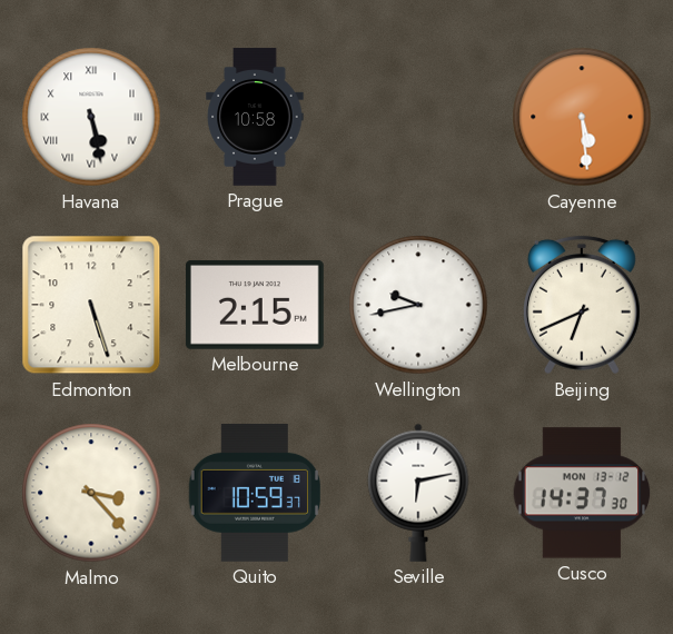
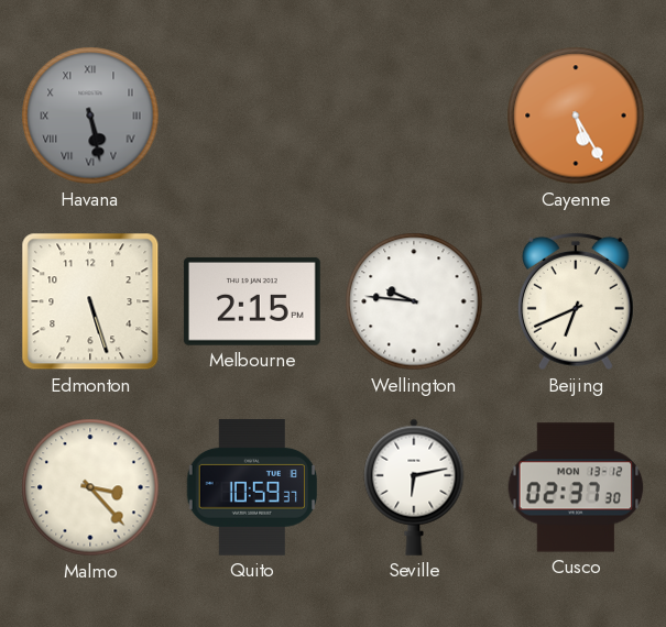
Havana dial: white -> grey (90, 116)
Prague: 10:58 -> none (255, 117)
Cayenne: 5:29 -> 5:25 (576, 116)
Wellington: 9:43 -> 9:46 (414, 301)
Cusco: 14:37 -> 02:37 (576, 487)
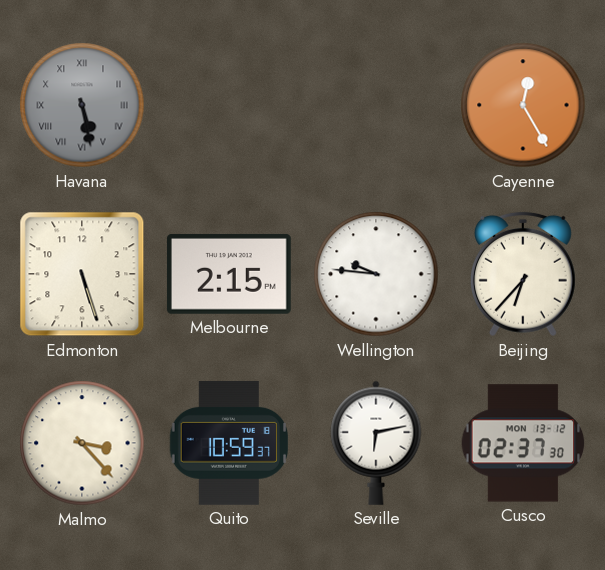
Cayenne: 5:25 -> 12:25 (523, 105)
Beijing: 6:41 -> 6:37 (523, 274)
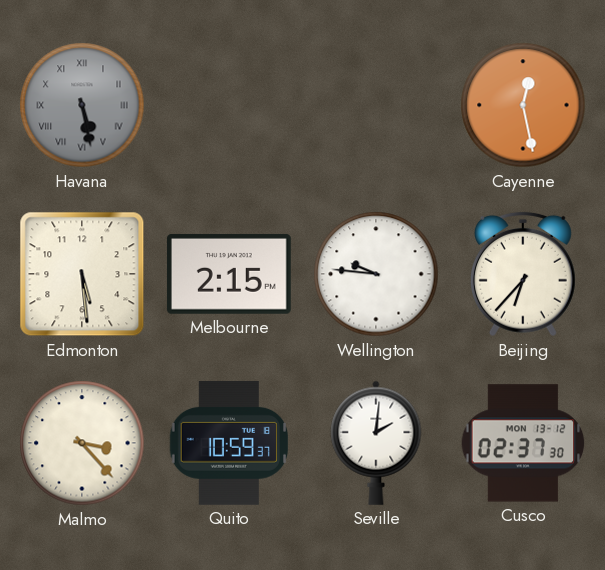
Cayenne: 12:25 -> 12:28 (523, 105)
Edmonton: 5:27 -> 5:29 (82, 274)
Seville: 6:13 -> 2:01 (376, 443)
